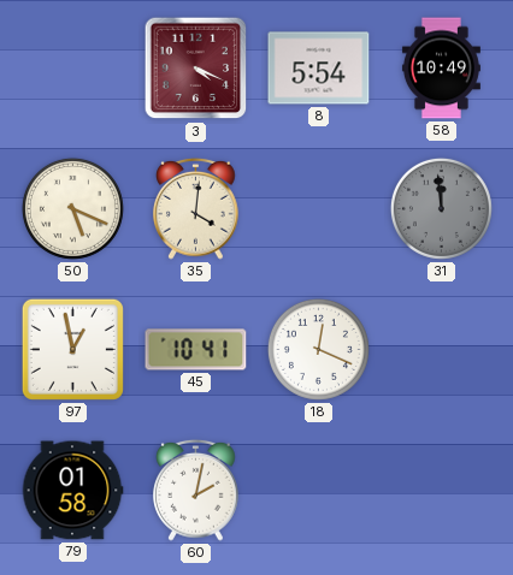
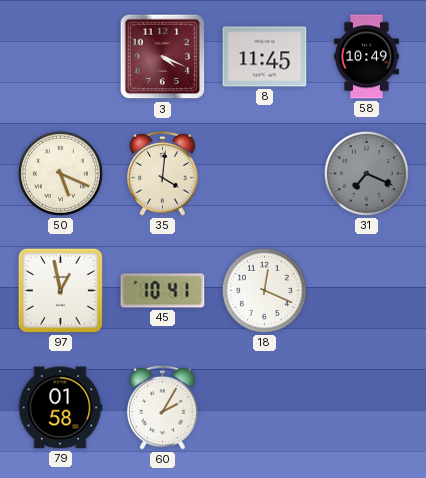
8: 5:54 -> 11:45 (265, 57)
31: 11:59 -> 7:19 (366, 173)
60: 2:02 -> 2:05 (163, 407)
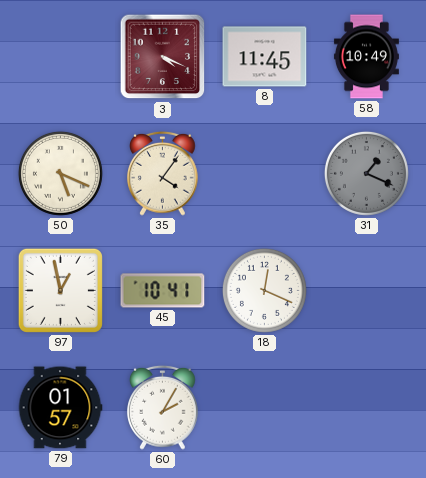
35: 4:01 -> 4:06 (163, 173)
31: 7:19 -> 1:19 (366, 173)
79: 01:58 -> 01:57 (60, 408)
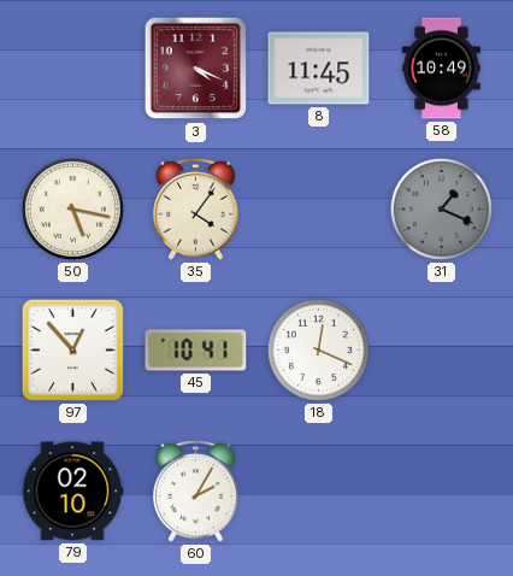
50: 5:19 -> 5:17 (72, 208)
97: 12:58 -> 12:53 (72, 349)
79: 01:57 -> 02:10 (72, 492)
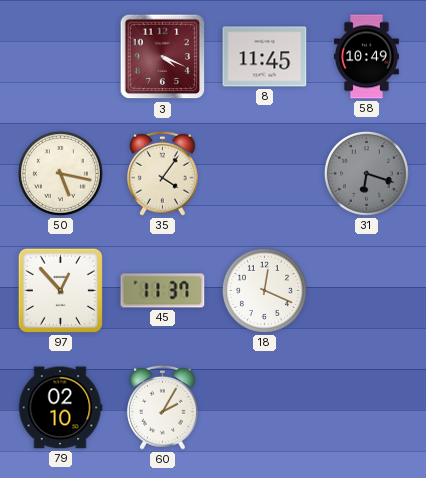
31: 1:19 -> 6:18 (366, 173)
45: 10:41 -> 11:37 (163, 291)
